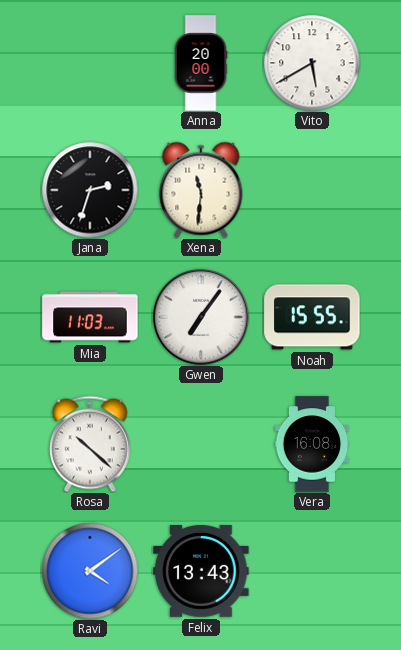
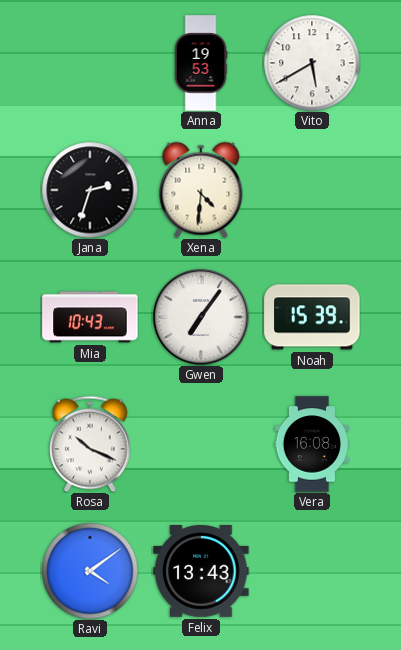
Anna: 20:00 -> 19:53 (201, 63)
Xena: 11:31 -> 4:31 (201, 190)
Mia: 11:03 -> 10:43 (90, 317)
Noah: 15:55 -> 15:39 (312, 317)
Rosa: 10:22 -> 10:19 (91, 444)
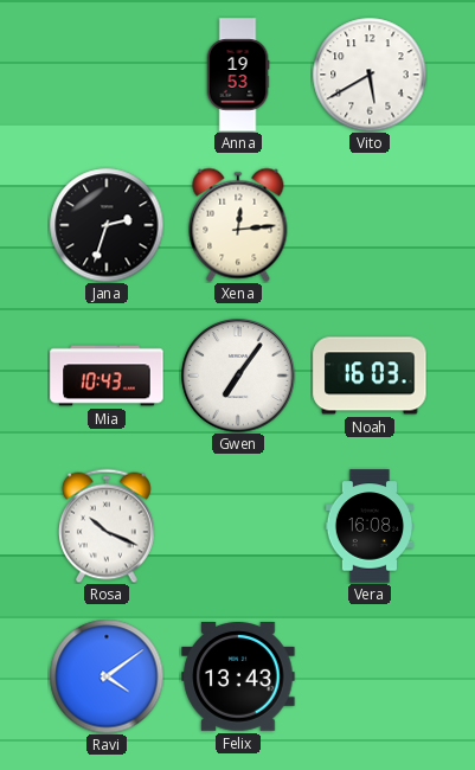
Xena: 4:31 -> 12:14 (238, 225)
Noah: 15:39 -> 16:03 (370, 376)
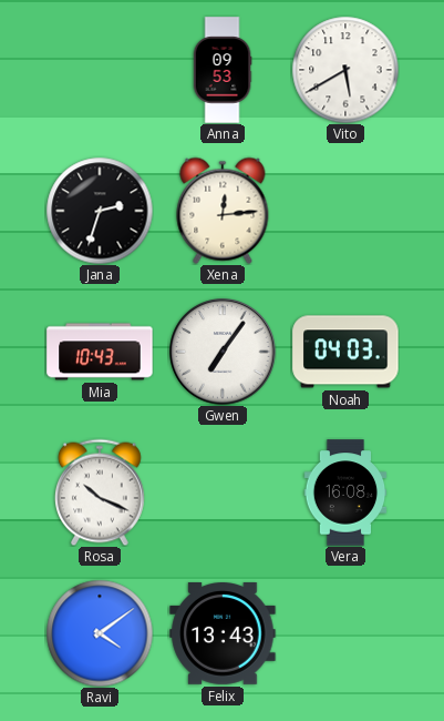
Anna: 19:53 -> 09:53 (223, 70)
Noah: 16:03 -> 04:03 (345, 352)
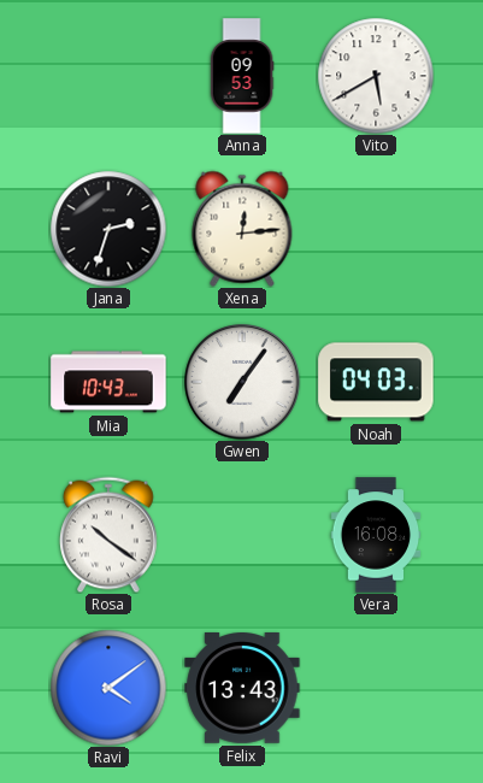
Rosa: 10:19 -> 10:21 (110, 535)
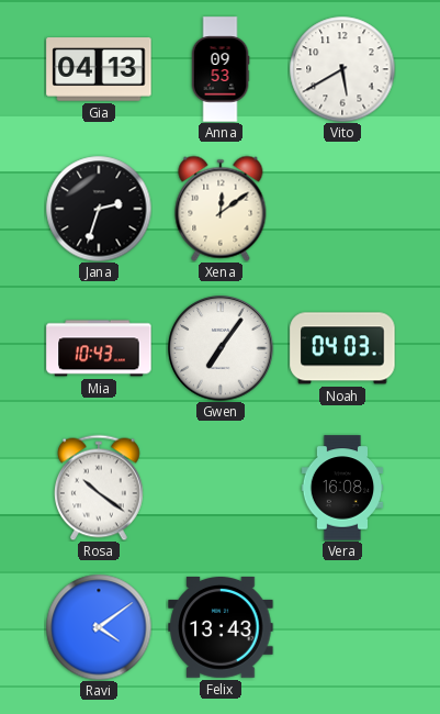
Gia: none -> 04:13 (99, 69)
Xena: 12:14 -> 12:09 (221, 209)
